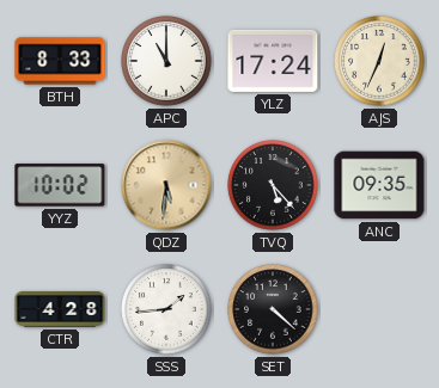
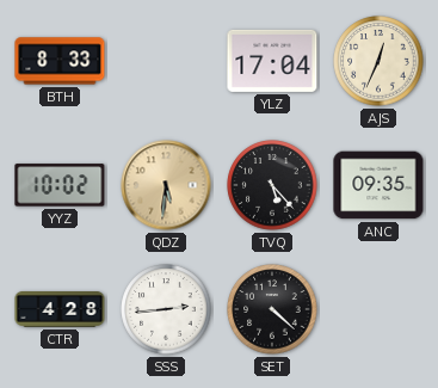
APC: 11:00 -> none (166, 61)
YLZ: 17:24 -> 17:04 (272, 61)
SSS: 1:44 -> 2:44 (166, 309)
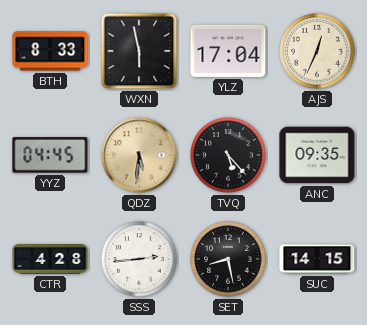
WXN: none -> 5:58 (139, 51)
YYZ: 10:02 -> 04:45 (50, 155)
SET: 4:22 -> 8:28 (228, 259)
SUC: none -> 14:15 (317, 259)
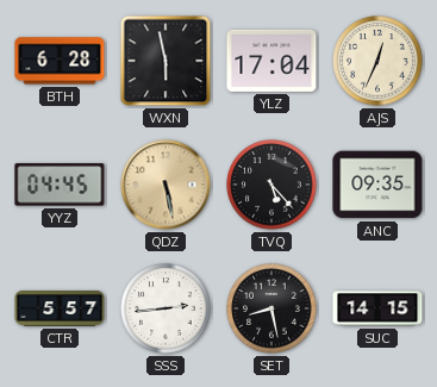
BTH: 8:33 -> 6:28 (60, 61)
QDZ: 5:31 -> 5:28 (166, 185)
CTR: 4:28 -> 5:57 (60, 310)
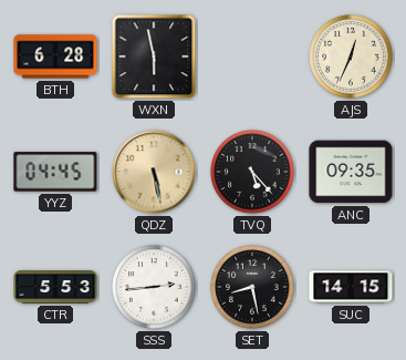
YLZ: 17:04 -> none (271, 61)
CTR: 5:57 -> 5:53 (55, 288)
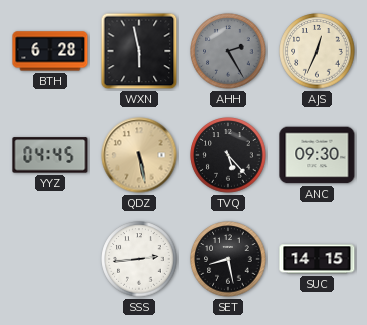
AHH: none -> 2:25 (228, 51)
ANC: 09:35 -> 09:30 (317, 155)
CTR: 5:53 -> none (55, 288)
